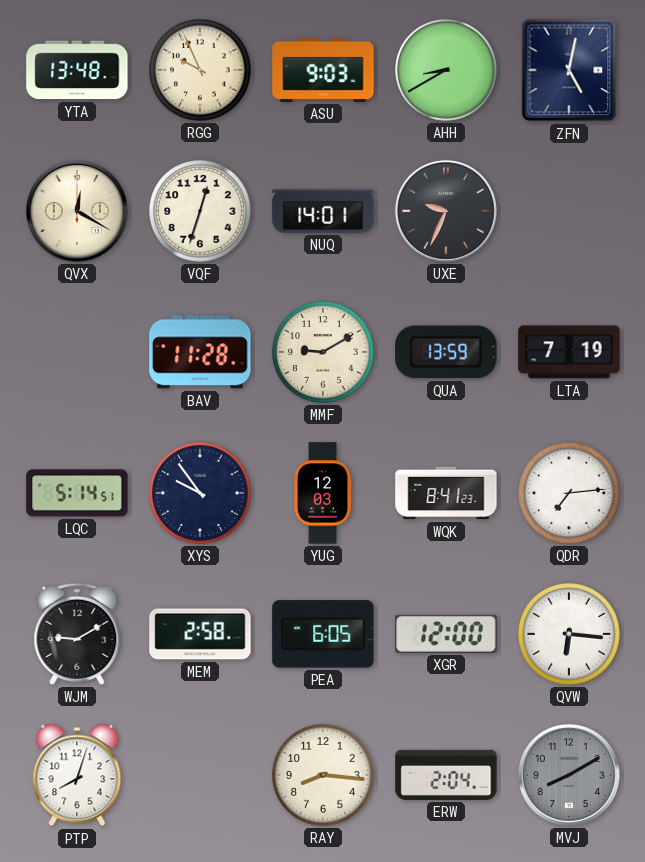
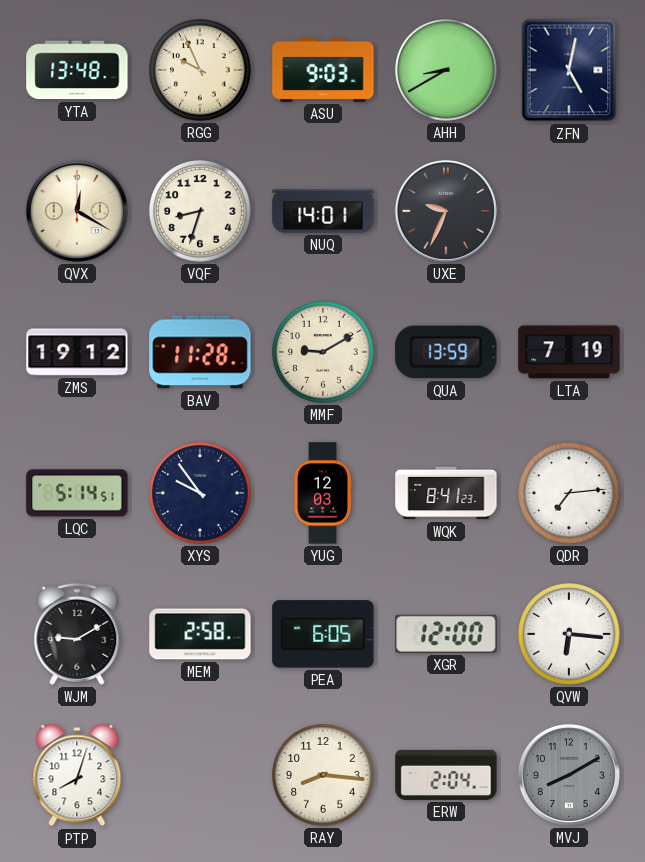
VQF: 12:33 -> 8:33 (200, 211)
ZMS: none -> 19:12 (77, 352)
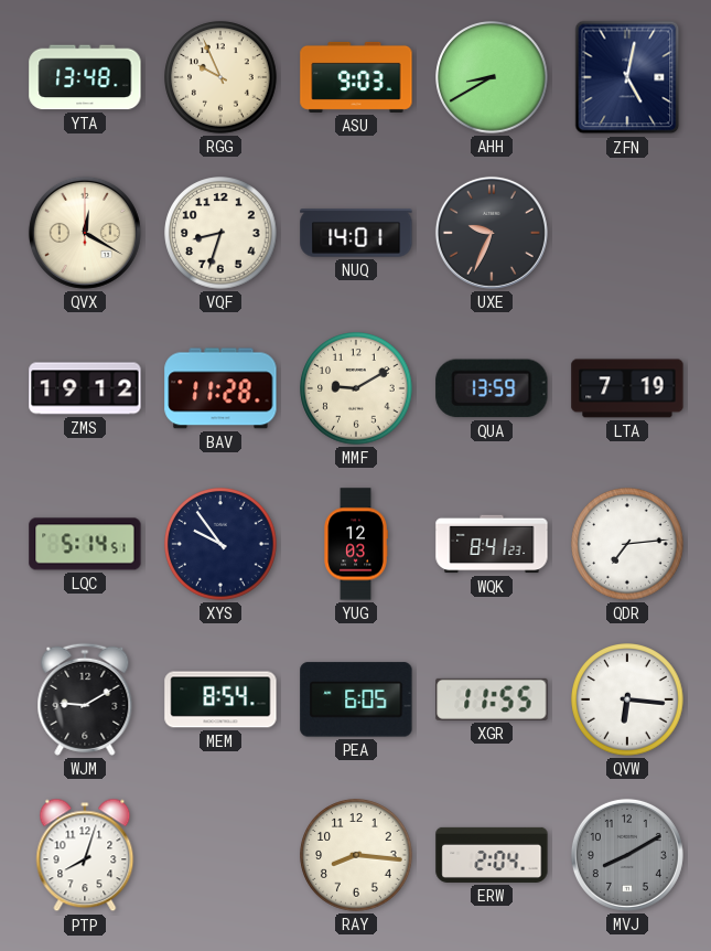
MEM: 2:58 -> 8:54 (220, 699)
XGR: 12:00 -> 11:55 (492, 699)
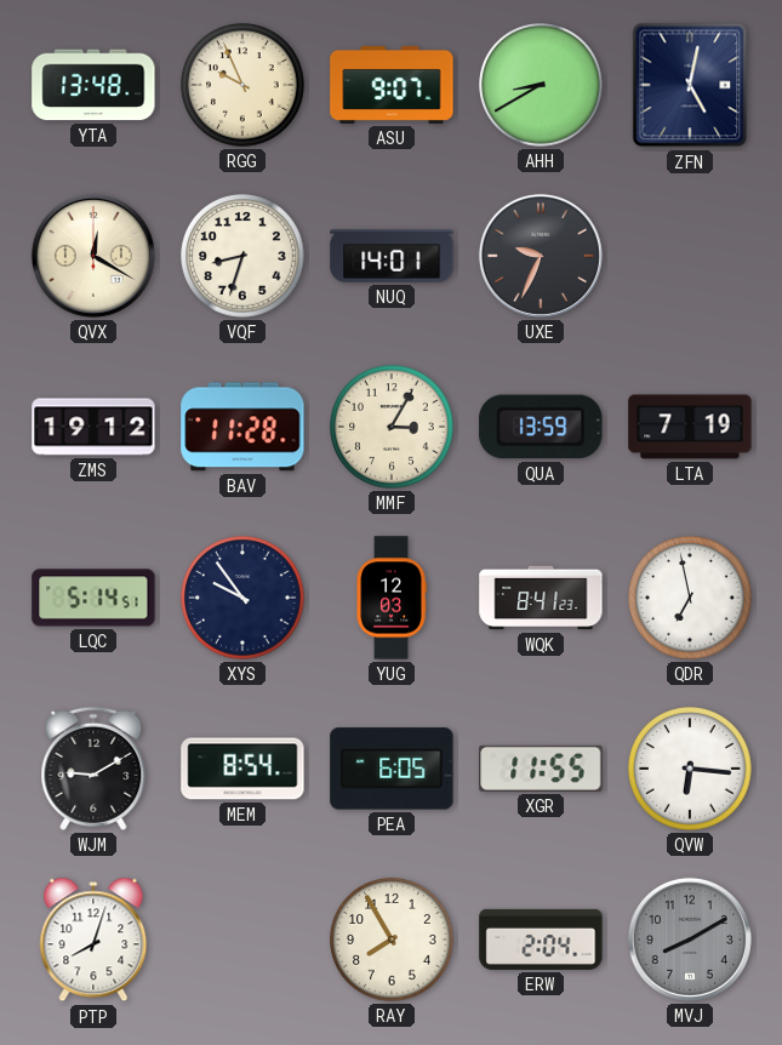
ASU: 9:03 -> 9:07 (392, 85)
MMF: 9:10 -> 3:05 (392, 427)
QDR: 7:14 -> 6:58 (690, 598)
RAY: 8:16 -> 7:55 (392, 940)
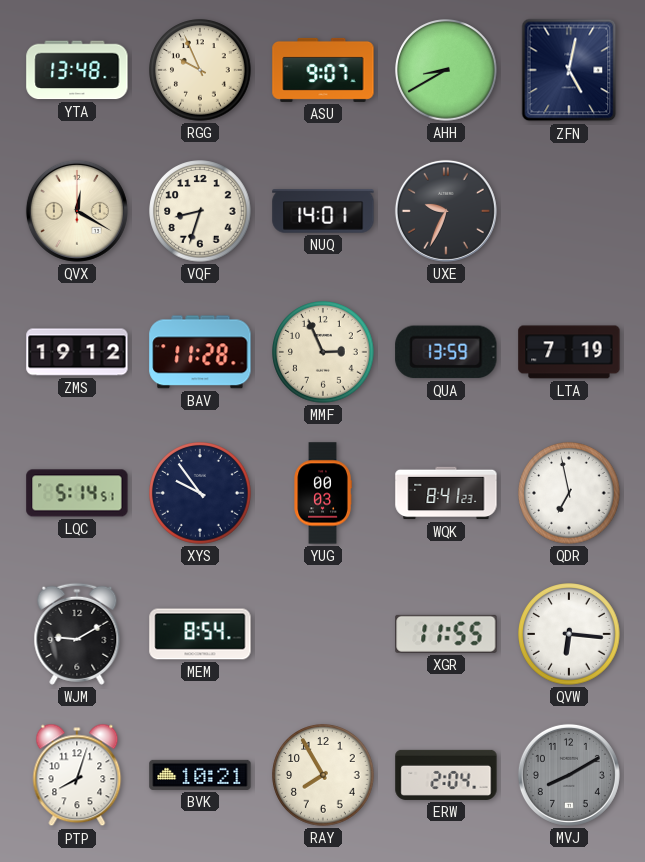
MMF: 3:05 -> 2:56 (323, 352)
YUG: 12:03 -> 00:03 (323, 493)
PEA: 6:05 -> none (392, 769)
BVK: none -> 10:21 (200, 775)
